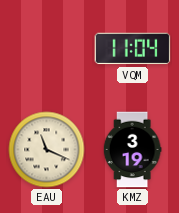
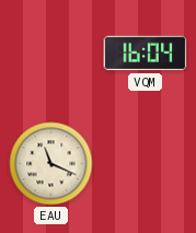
VQM: 11:04 -> 16:04 (146, 54)
KMZ: 3:19 -> none (132, 150)
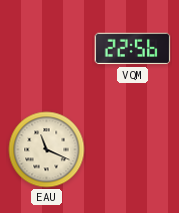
VQM: 16:04 -> 22:56 (133, 49)
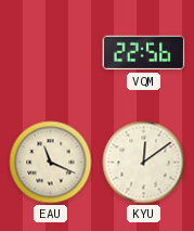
KYU: none -> 12:09 (144, 163)
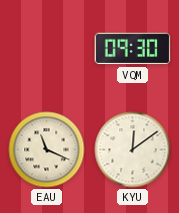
VQM: 22:56 -> 09:30 (133, 49)
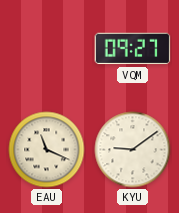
VQM: 09:30 -> 09:27 (133, 49)
KYU: 12:09 -> 9:09 (133, 150)
